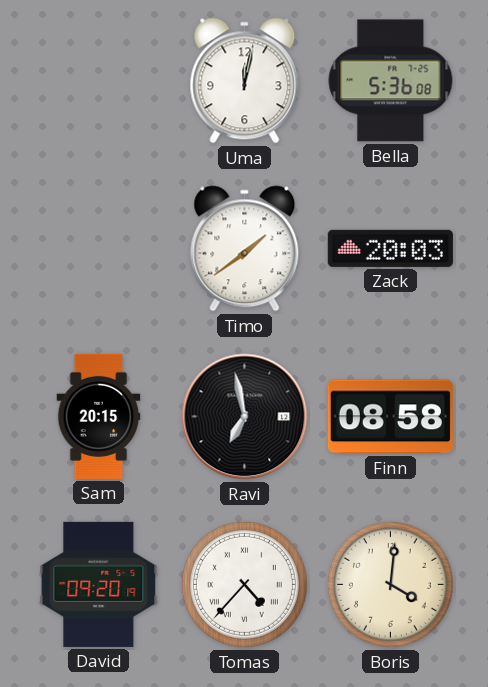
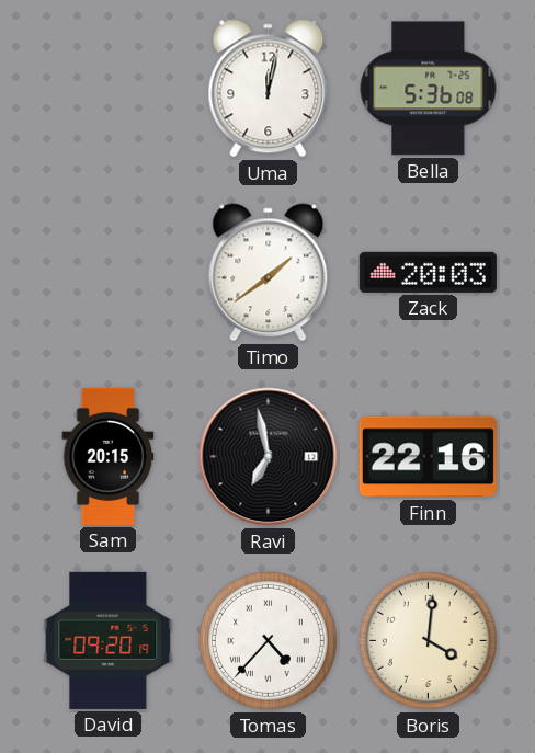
Finn: 08:58 -> 22:16 (428, 457)
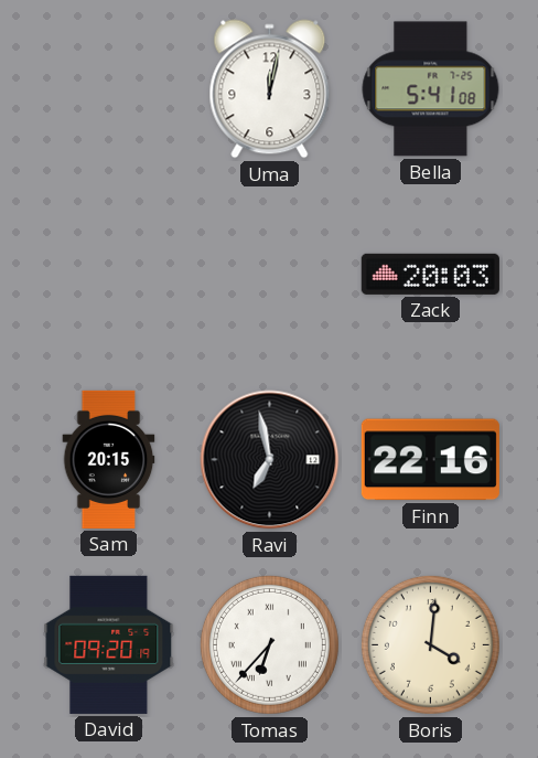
Bella: 5:36 -> 5:41 (431, 89)
Timo: 1:39 -> none (269, 273)
Tomas: 4:37 -> 6:37 (269, 644)
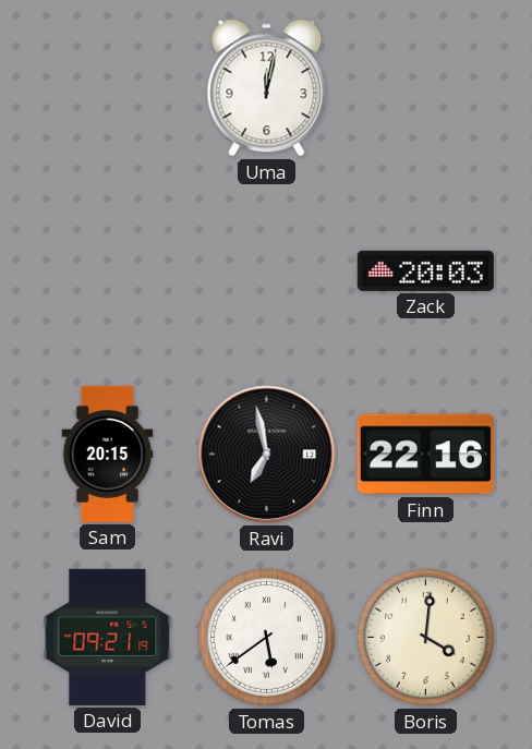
Bella: 5:41 -> none (431, 89)
David: 09:20 -> 09:21 (108, 637)
Tomas: 6:37 -> 5:39 (266, 637)
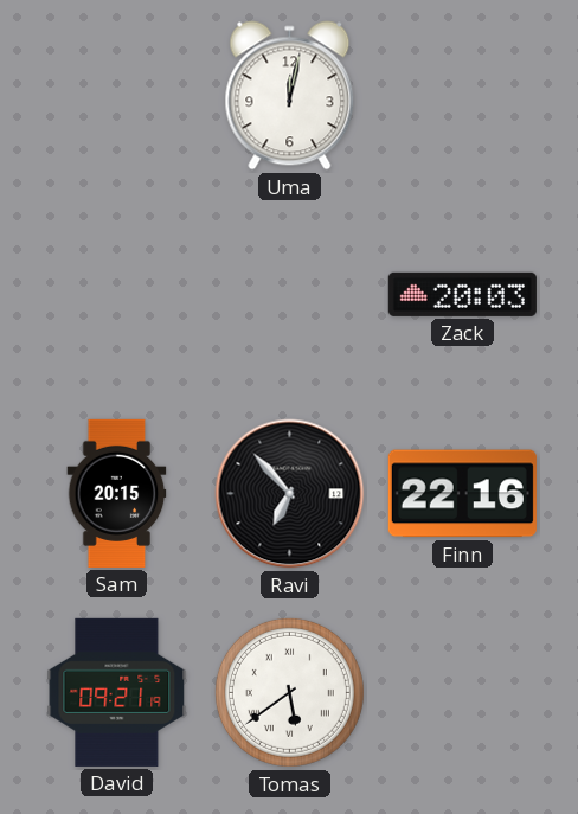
Ravi: 6:58 -> 6:53 (290, 494)
Boris: 4:01 -> none (425, 637)
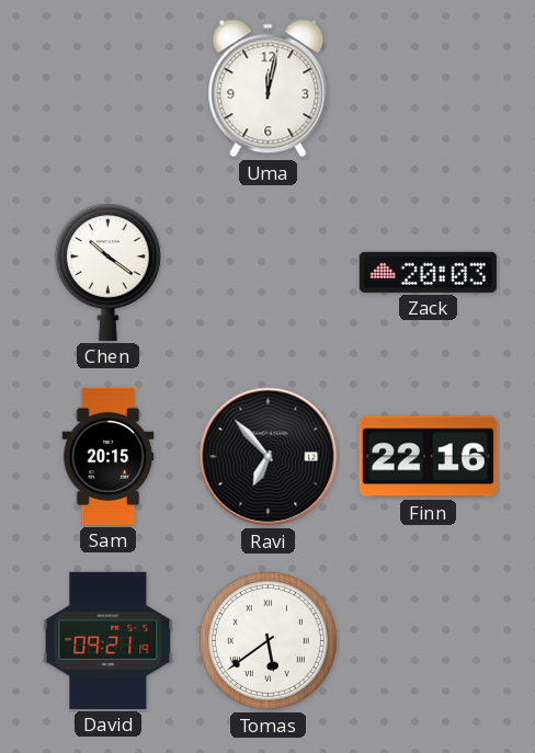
Chen: none -> 10:21 (107, 272)
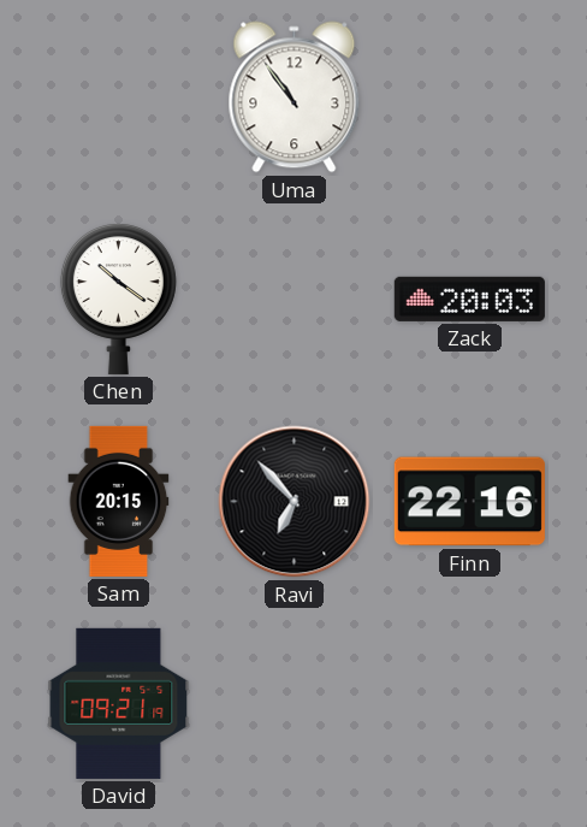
Uma: 12:02 -> 10:54 (295, 98)
Tomas: 5:39 -> none (267, 640)
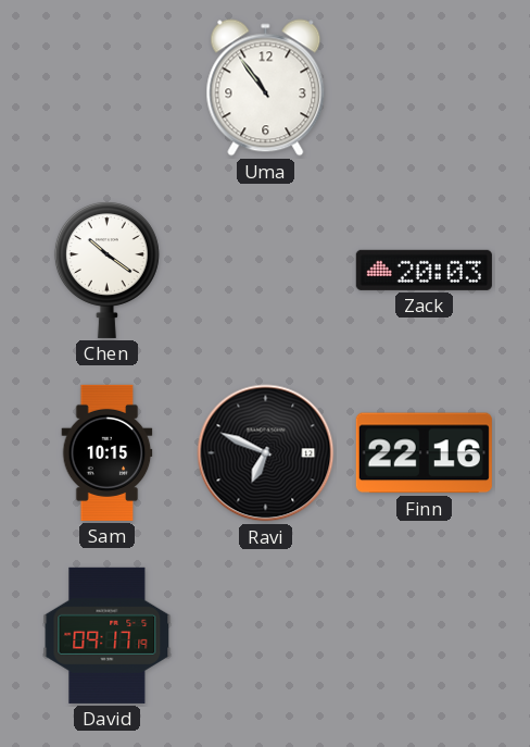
Sam: 20:15 -> 10:15 (108, 452)
Ravi: 6:53 -> 6:49 (266, 453)
David: 09:21 -> 09:17 (108, 635)
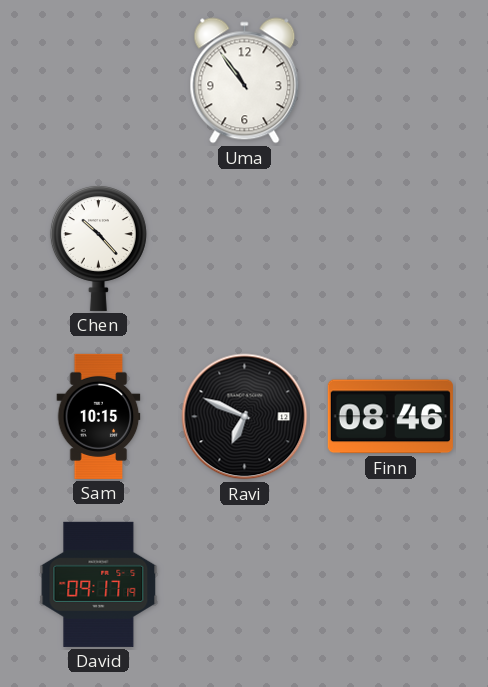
Chen: 10:21 -> 10:23 (98, 248)
Zack: 20:03 -> none (424, 270)
Finn: 22:16 -> 08:46 (390, 417)
